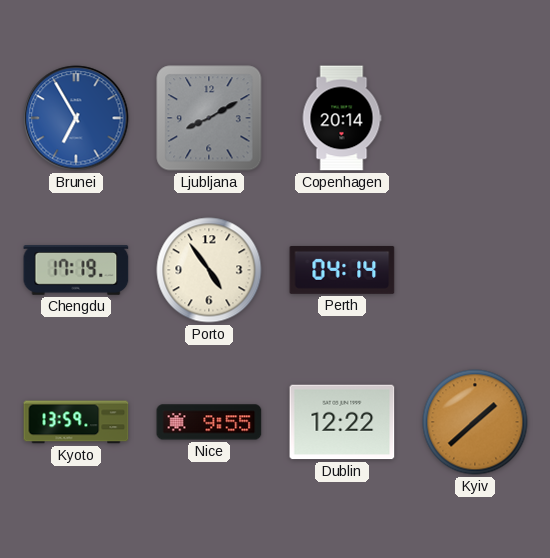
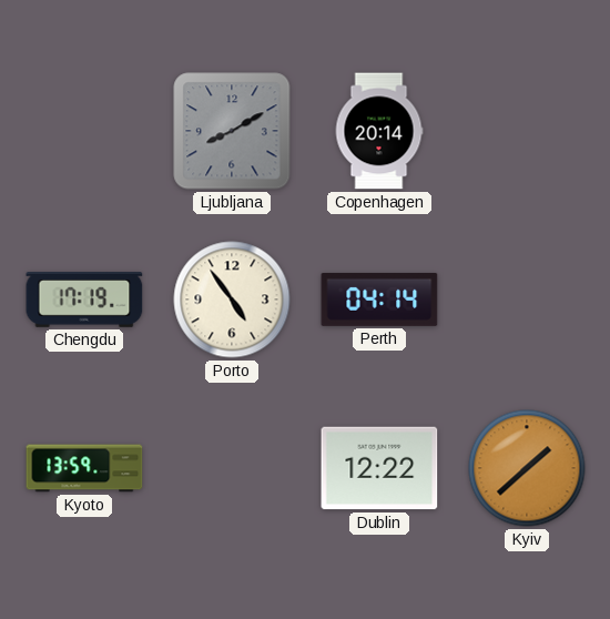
Brunei: 6:55 -> none (76, 118)
Nice: 9:55 -> none (209, 422)
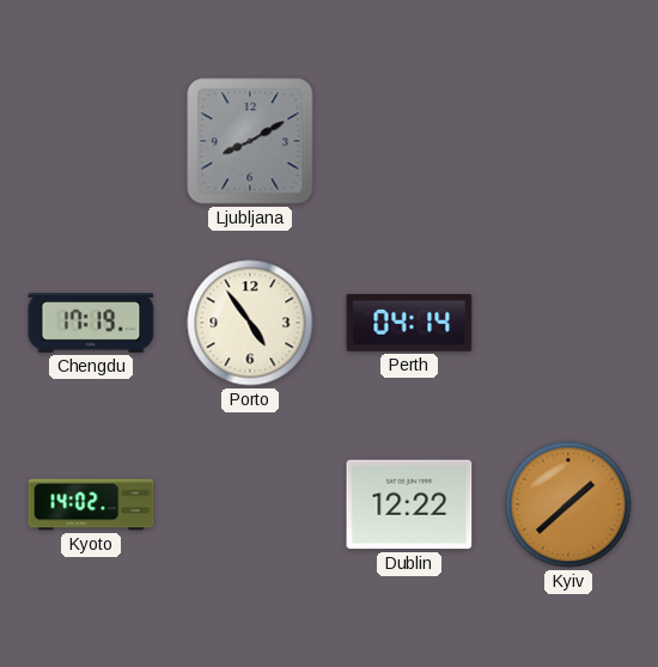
Copenhagen: 20:14 -> none (379, 131)
Kyoto: 13:59 -> 14:02 (91, 504)
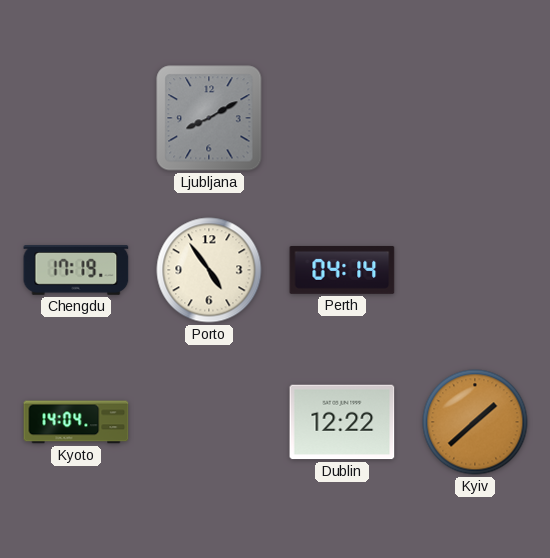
Kyoto: 14:02 -> 14:04 (76, 422)
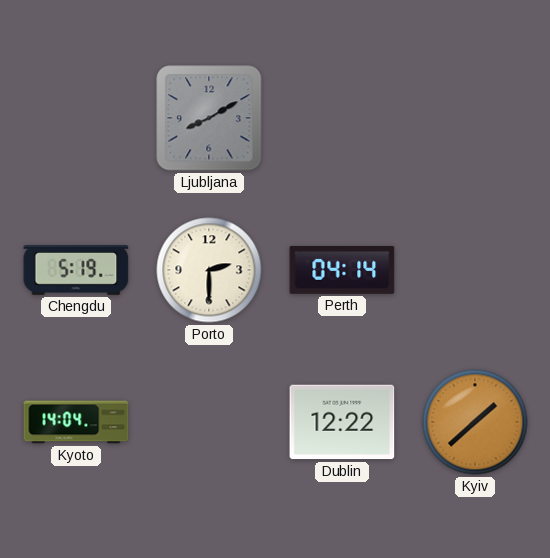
Chengdu: 17:19 -> 5:19 (76, 271)
Porto: 4:54 -> 2:30 (209, 270)
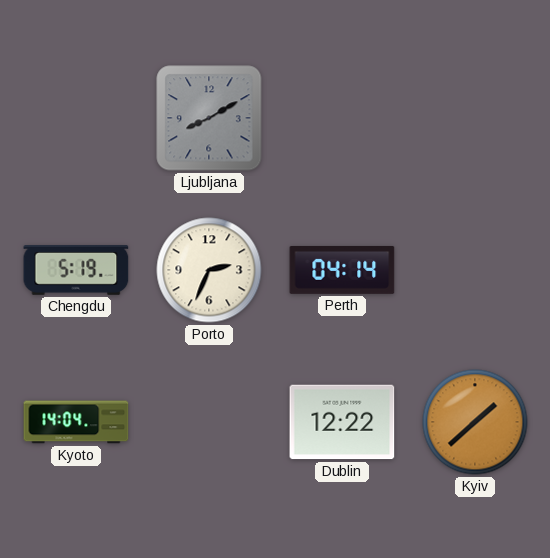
Porto: 2:30 -> 2:34 (209, 270)
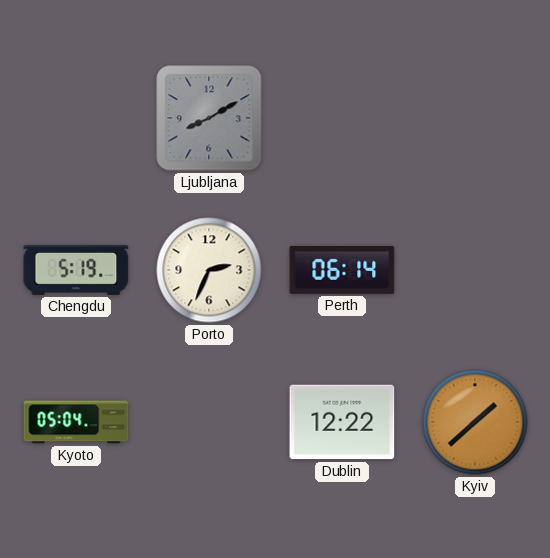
Perth: 04:14 -> 06:14 (342, 270)
Kyoto: 14:04 -> 05:04 (76, 422)
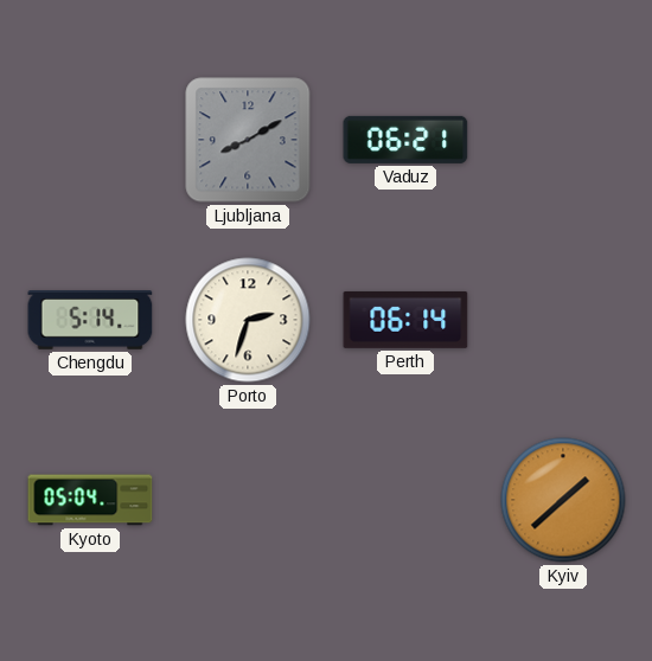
Vaduz: none -> 06:21 (405, 140)
Chengdu: 5:19 -> 5:14 (90, 321)
Porto: 2:34 -> 2:33 (248, 320)
Dublin: 12:22 -> none (342, 422)
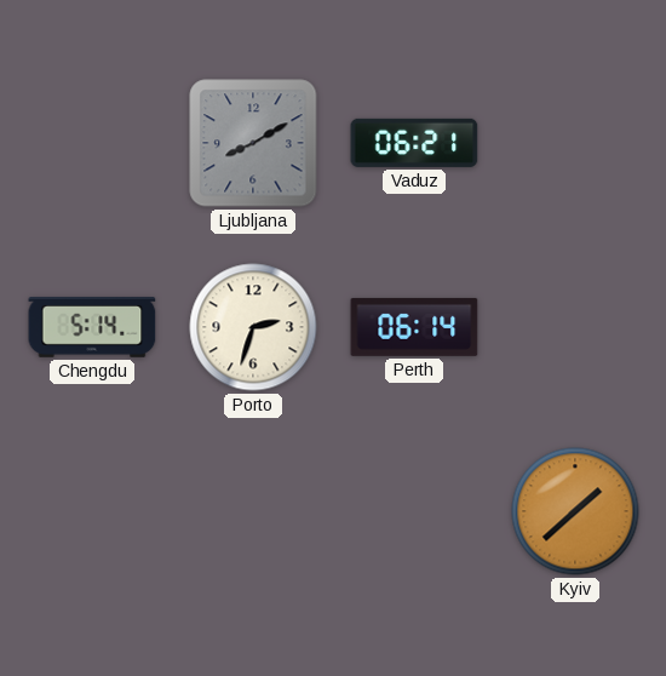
Kyoto: 05:04 -> none (90, 500)
